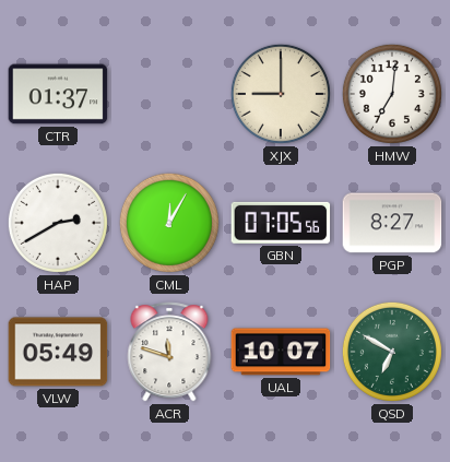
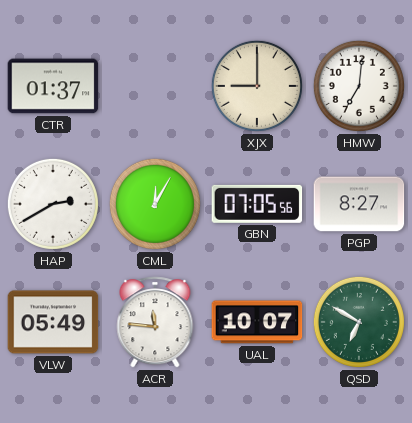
ACR: 11:48 -> 11:46 (155, 322)
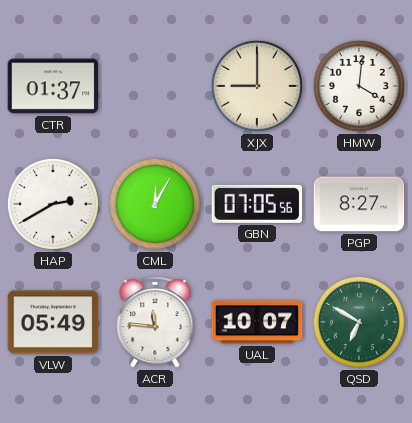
HMW: 7:01 -> 4:01 (359, 86)
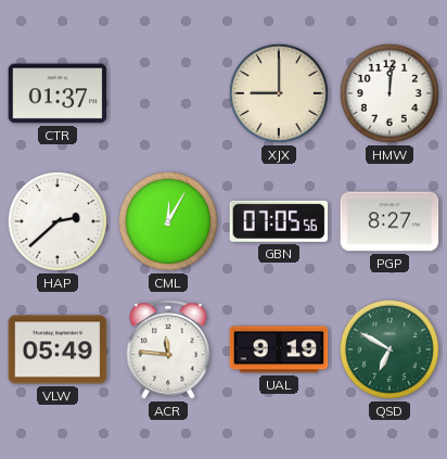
HMW: 4:01 -> 12:01 (389, 93)
HAP: 2:40 -> 2:38 (58, 221)
UAL: 10:07 -> 9:19 (279, 349)
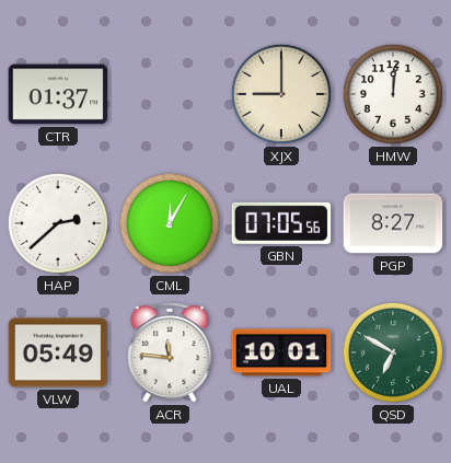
UAL: 9:19 -> 10:01 (281, 352)
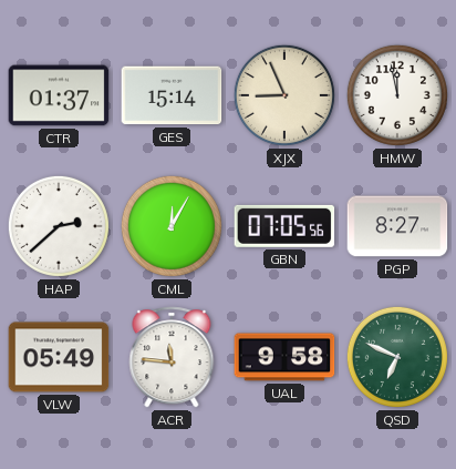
GES: none -> 15:14 (172, 95)
XJX: 9:00 -> 8:56 (284, 95)
HMW: 12:01 -> 11:58 (397, 95)
UAL: 10:01 -> 9:58 (284, 357)
QSD: 6:50 -> 6:49 (397, 357)
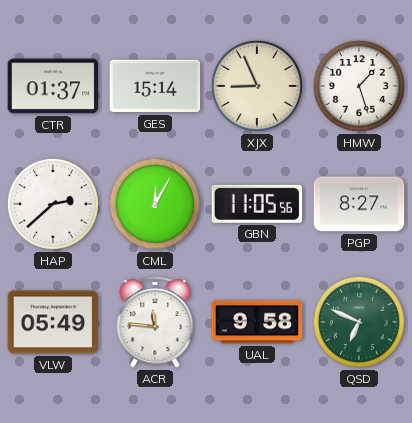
HMW: 11:58 -> 1:27 (359, 86)
GBN: 07:05 -> 11:05 (257, 204)
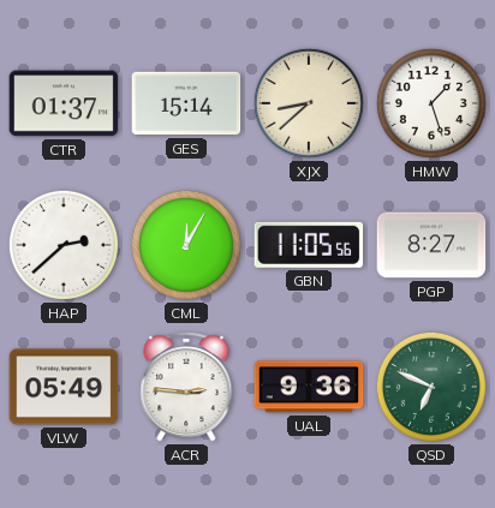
XJX: 8:56 -> 8:38 (309, 103)
ACR: 11:46 -> 2:46 (186, 387)
UAL: 9:58 -> 9:36 (309, 387)
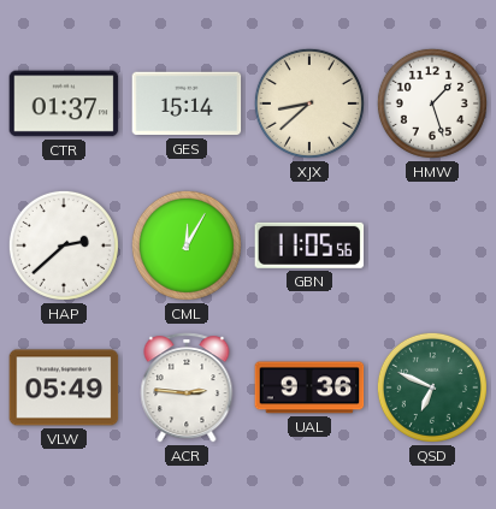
PGP: 8:27 -> none (431, 245)
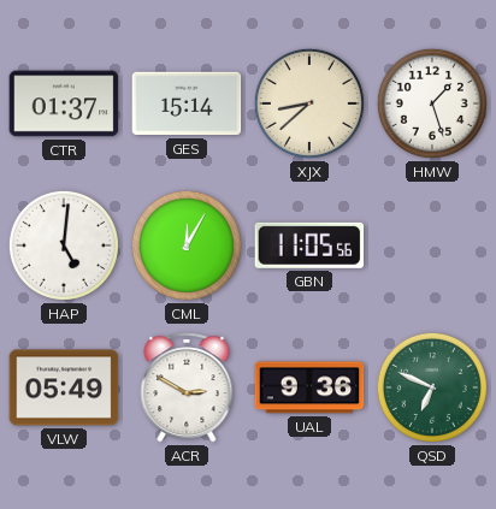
HAP: 2:38 -> 5:01 (64, 245)
ACR: 2:46 -> 2:50 (187, 387)
